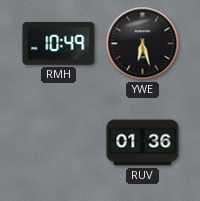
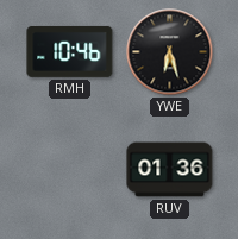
RMH: 10:49 -> 10:46 (70, 51)
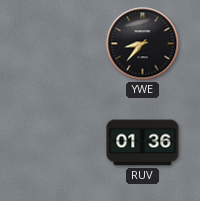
RMH: 10:46 -> none (70, 51)
YWE: 6:27 -> 8:37 (143, 44)
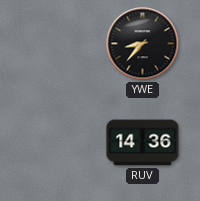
RUV: 01:36 -> 14:36 (143, 143)
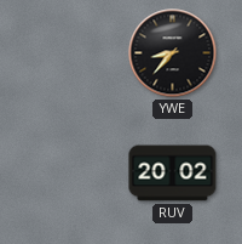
RUV: 14:36 -> 20:02 (173, 174)
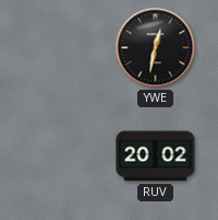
YWE: 8:37 -> 12:32 (156, 48)
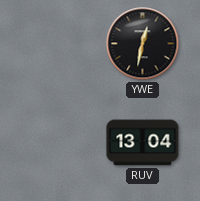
RUV: 20:02 -> 13:04 (143, 143)
